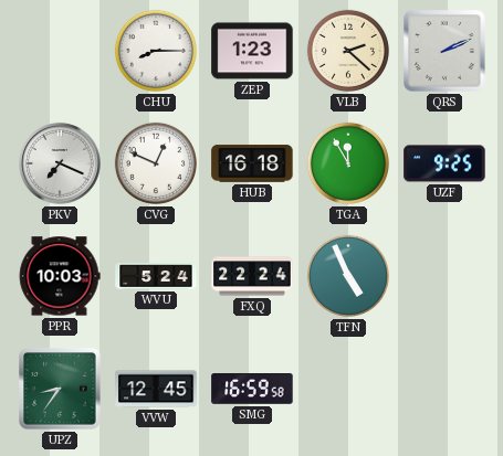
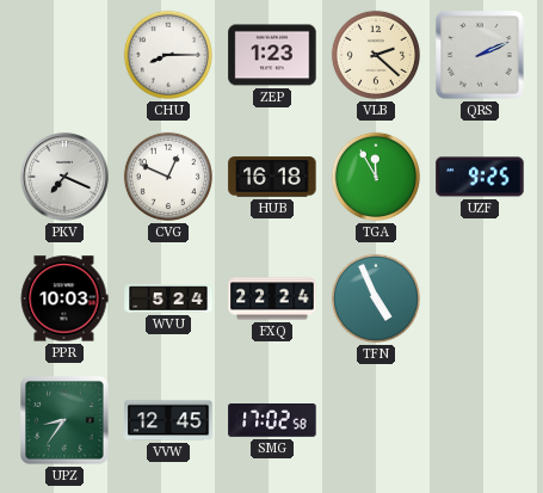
SMG: 16:59 -> 17:02 (272, 421)
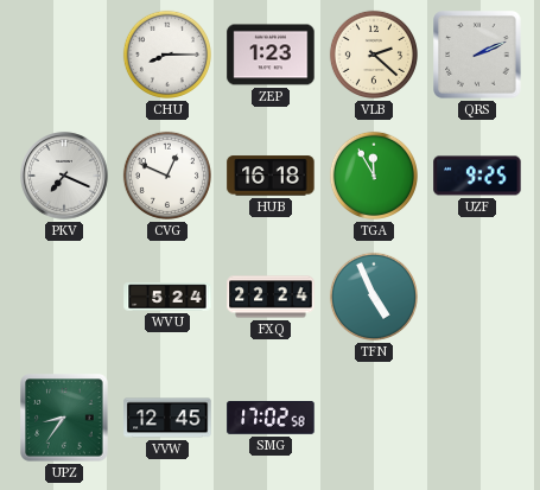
PPR: 10:03 -> none (64, 298)
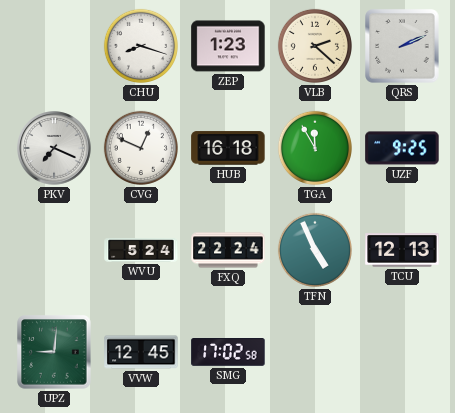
CHU: 8:15 -> 8:18 (141, 46)
TCU: none -> 12:13 (402, 250)
UPZ: 8:36 -> 9:01 (54, 352)
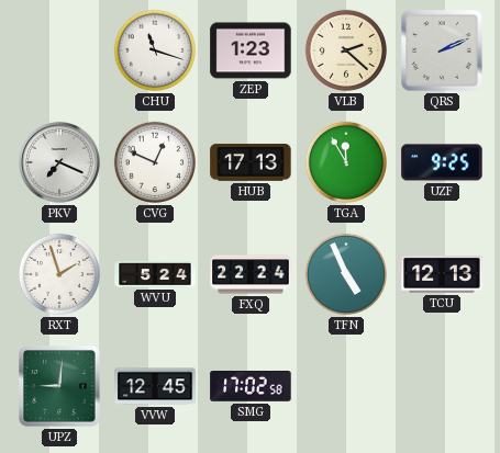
CHU: 8:18 -> 11:18 (155, 50)
HUB: 16:18 -> 17:13 (251, 162)
RXT: none -> 1:57 (59, 274)
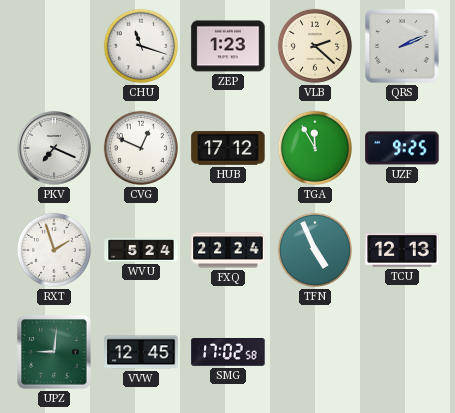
HUB: 17:13 -> 17:12 (228, 148)
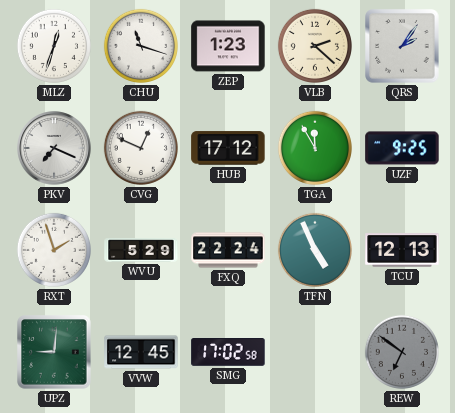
MLZ: none -> 12:33 (54, 46)
QRS: 2:11 -> 2:06 (402, 46)
WVU: 5:24 -> 5:29 (141, 250)
REW: none -> 6:51 (402, 352)
